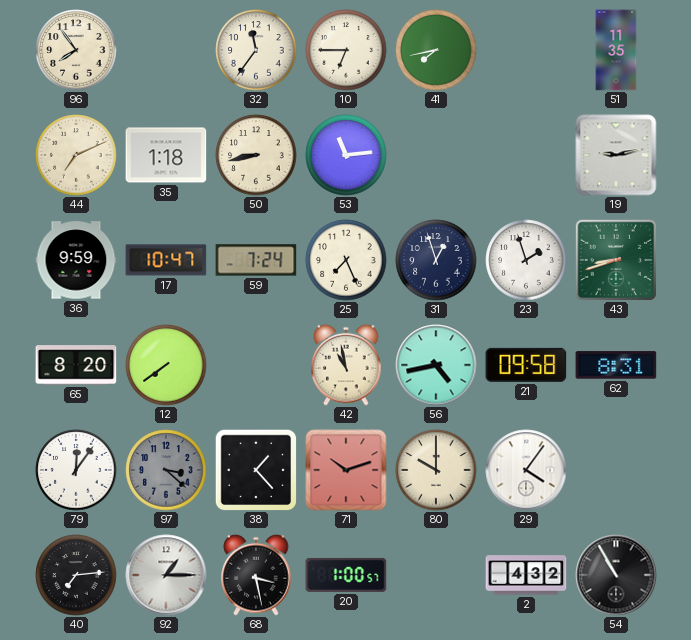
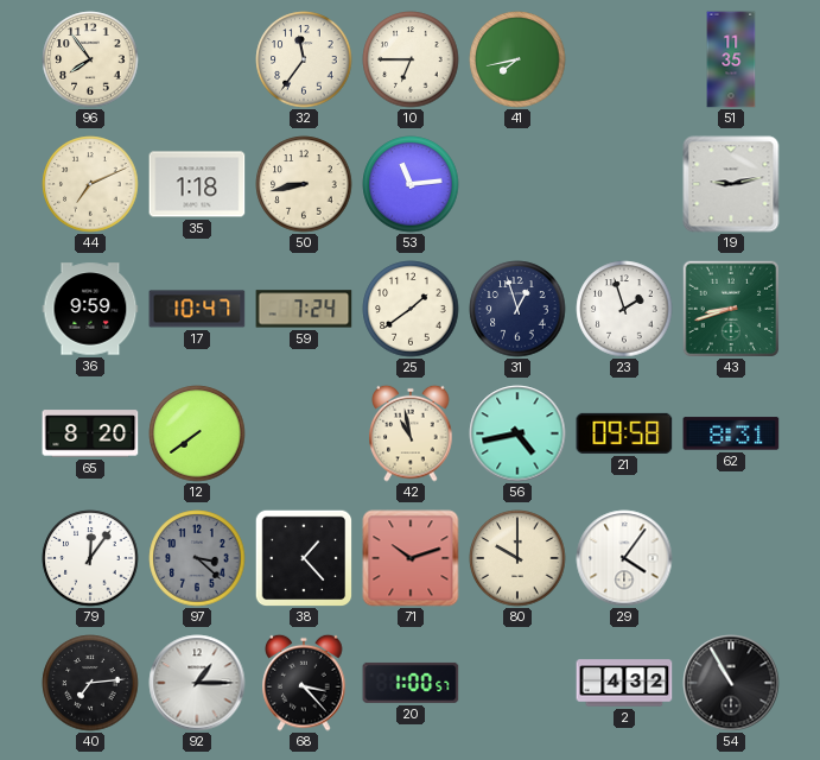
25: 7:26 -> 1:39 (411, 309)
68: 3:28 -> 3:23 (304, 683)
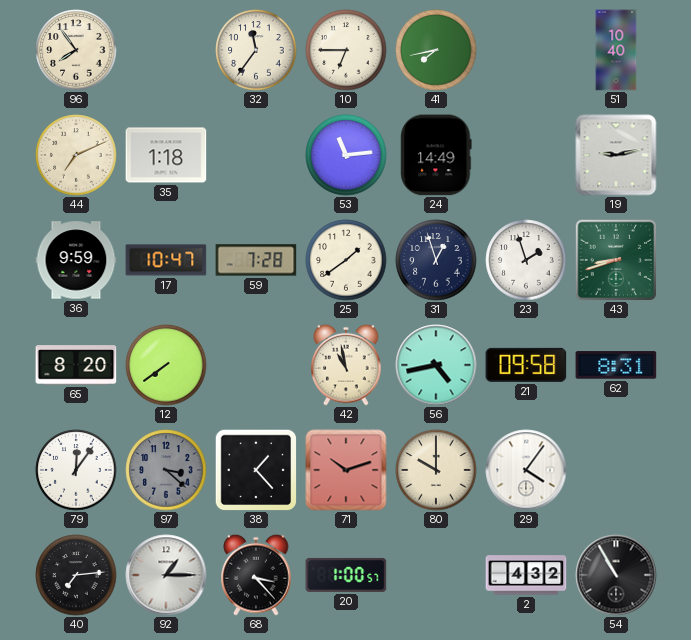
51: 11:35 -> 10:40 (616, 50)
50: 8:43 -> none (304, 184)
24: none -> 14:49 (436, 155)
59: 7:24 -> 7:28 (256, 260)
